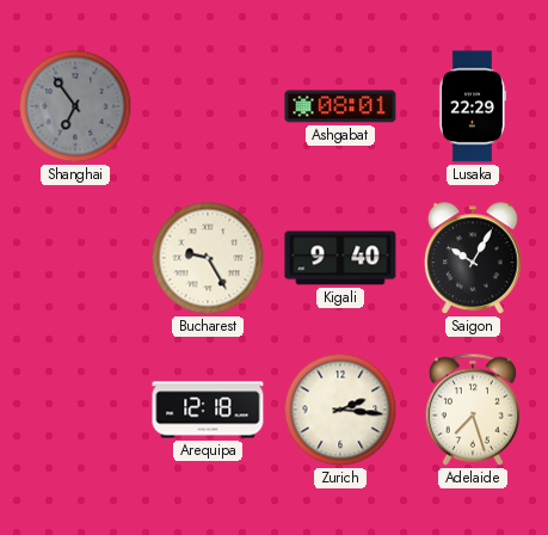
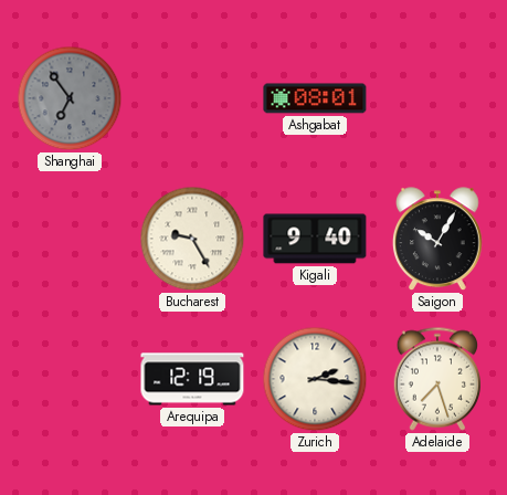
Lusaka: 22:29 -> none (472, 106)
Arequipa: 12:18 -> 12:19 (192, 379)
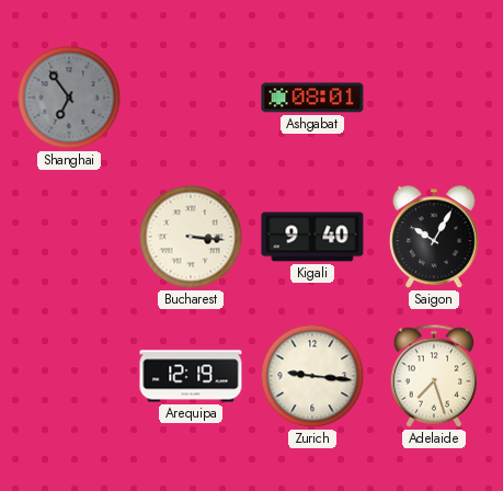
Bucharest: 9:25 -> 3:16 (191, 237)
Zurich: 2:16 -> 9:16 (312, 376)
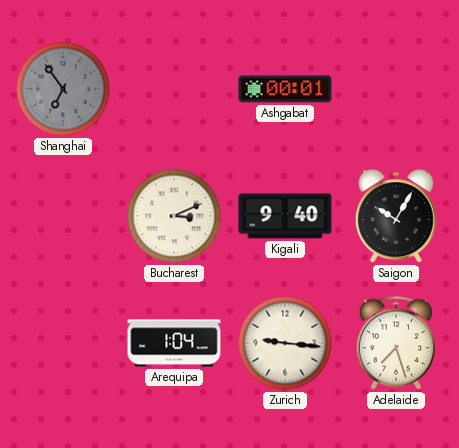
Ashgabat: 08:01 -> 00:01 (285, 89)
Bucharest: 3:16 -> 3:11 (174, 216)
Arequipa: 12:19 -> 1:04 (174, 343)
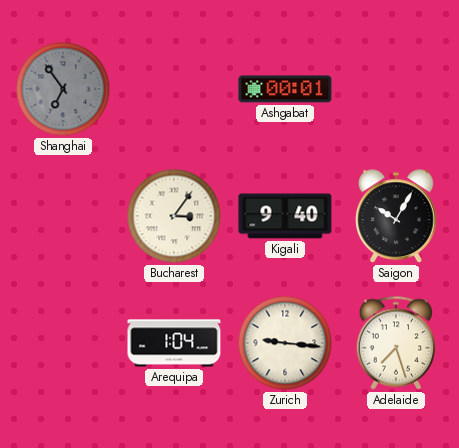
Bucharest: 3:11 -> 3:06 (174, 216)
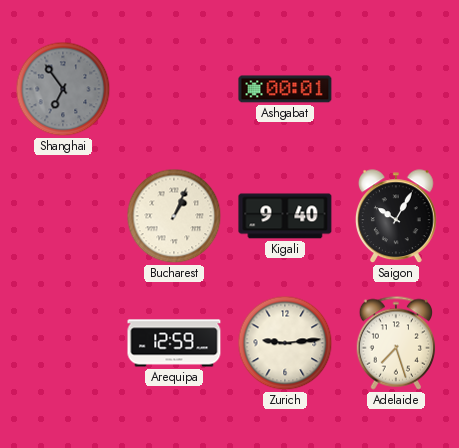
Bucharest: 3:06 -> 1:04 (174, 216)
Arequipa: 1:04 -> 12:59 (174, 343)
Zurich: 9:16 -> 9:14 (285, 343)
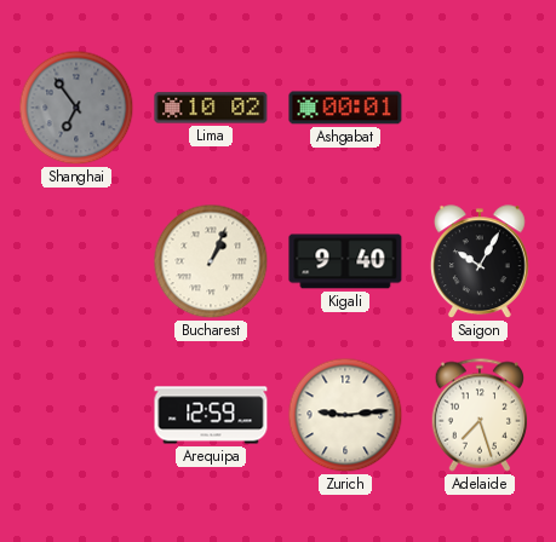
Lima: none -> 10:02 (211, 108)
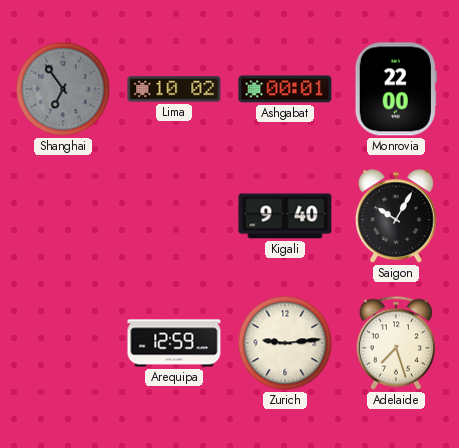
Monrovia: none -> 22:00 (396, 89)
Bucharest: 1:04 -> none (211, 261)
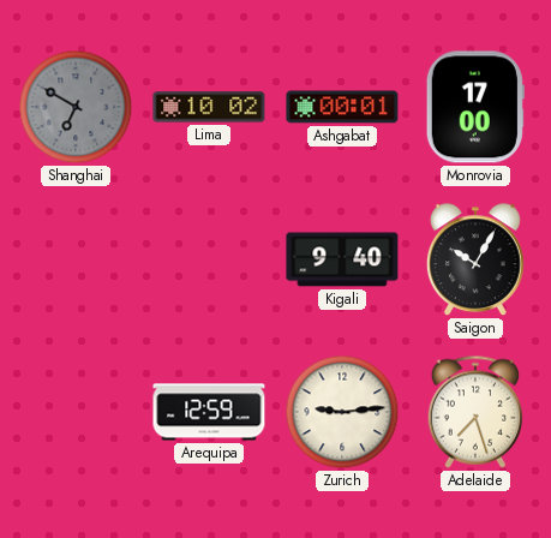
Shanghai: 6:54 -> 6:50 (76, 107)
Monrovia: 22:00 -> 17:00 (475, 107)
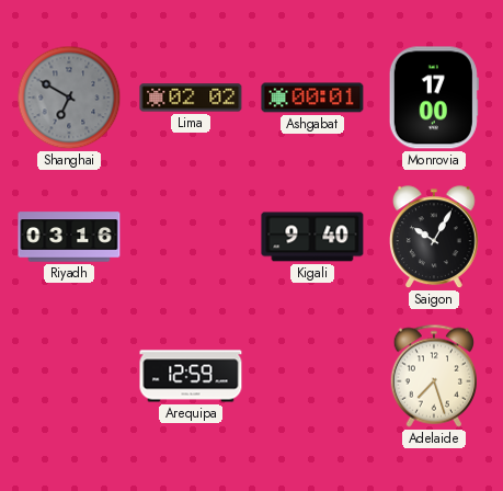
Lima: 10:02 -> 02:02 (191, 98)
Riyadh: none -> 03:16 (69, 237)
Zurich: 9:14 -> none (342, 412)
